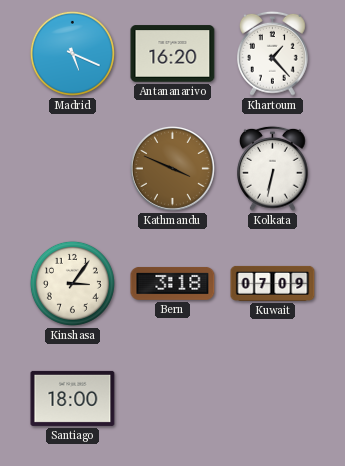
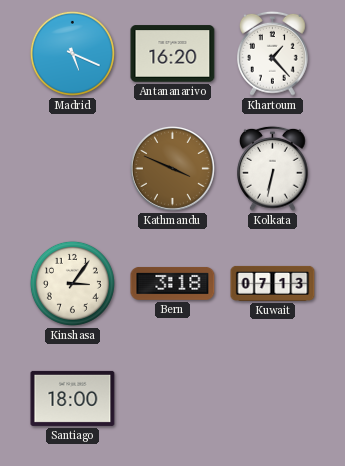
Kuwait: 07:09 -> 07:13 (273, 283)
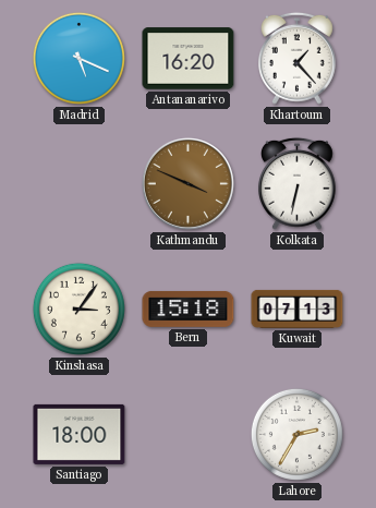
Bern: 3:18 -> 15:18 (189, 309)
Lahore: none -> 2:35 (296, 434)
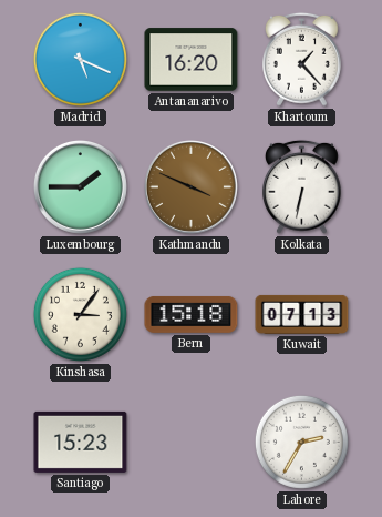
Luxembourg: none -> 1:45 (80, 186)
Santiago: 18:00 -> 15:23 (81, 442)
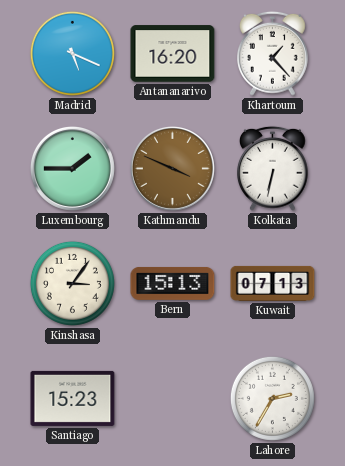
Bern: 15:18 -> 15:13 (173, 283)
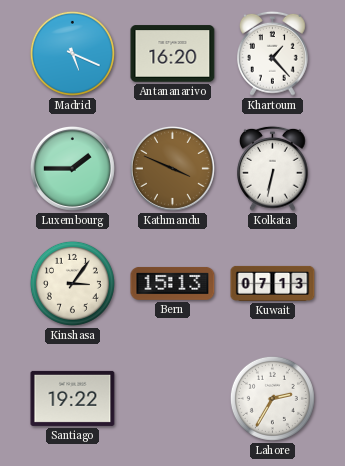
Santiago: 15:23 -> 19:22 (73, 398)
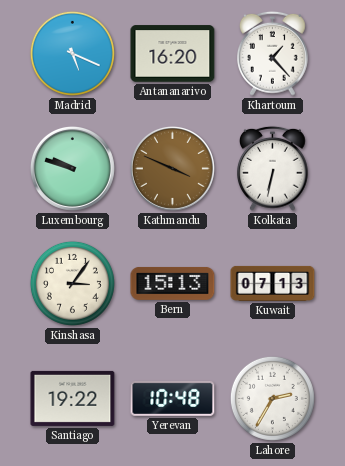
Luxembourg: 1:45 -> 9:48 (72, 168)
Yerevan: none -> 10:48 (173, 398)
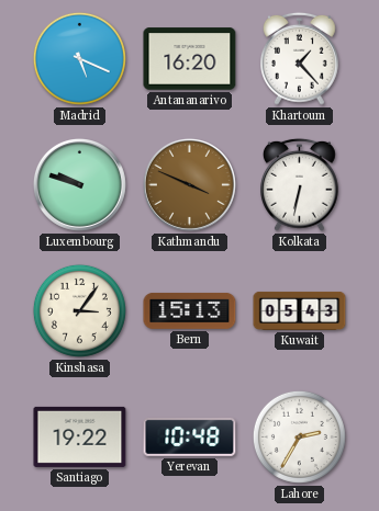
Kuwait: 07:13 -> 05:43 (300, 310)
